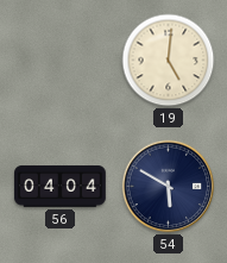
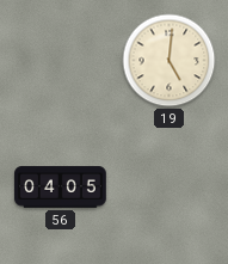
56: 04:04 -> 04:05 (61, 188)
54: 5:50 -> none (169, 187)
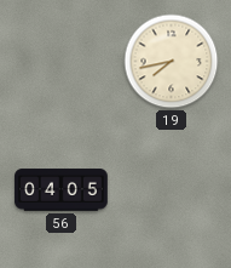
19: 5:01 -> 7:43 (172, 62)
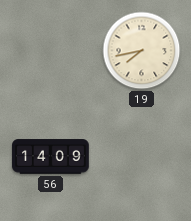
56: 04:05 -> 14:09 (51, 157)
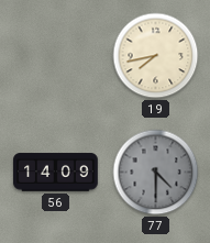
77: none -> 4:30 (156, 173)
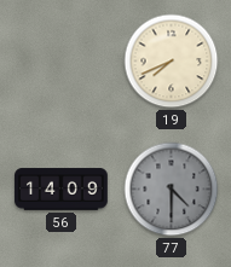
19: 7:43 -> 7:41 (172, 62)
